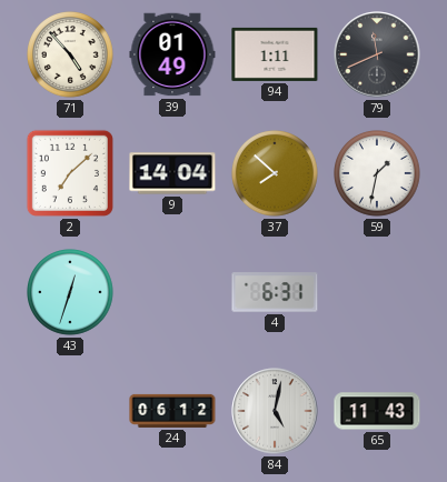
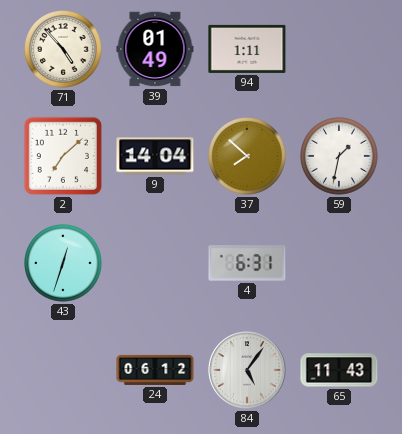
79: 11:41 -> none (377, 54)
84: 5:02 -> 5:06 (247, 370)
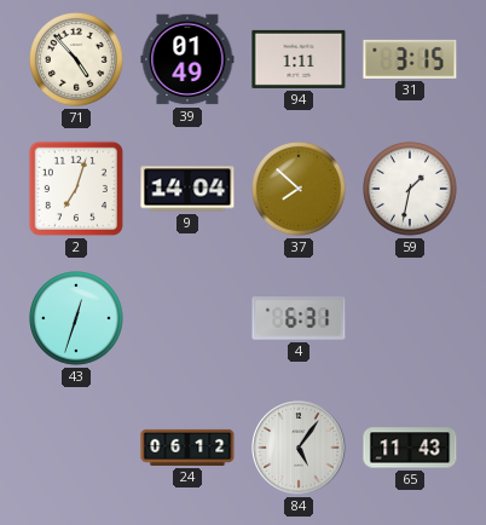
31: none -> 3:15 (410, 59)
2: 7:08 -> 7:03 (76, 189)
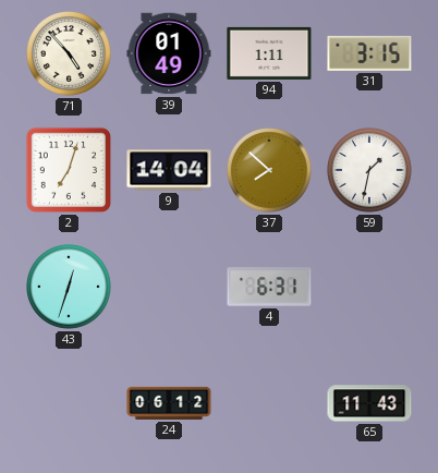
84: 5:06 -> none (299, 448)
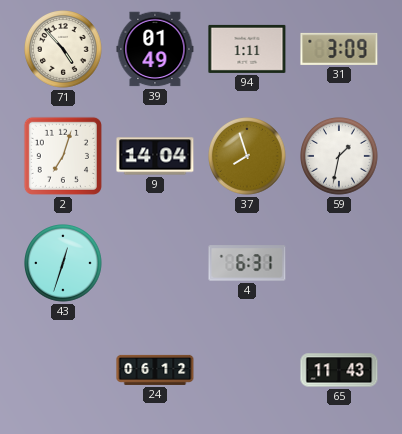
31: 3:15 -> 3:09 (339, 49)
37: 7:52 -> 7:57 (248, 157)
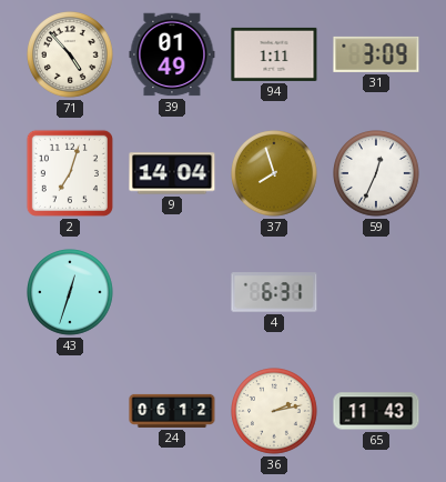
59: 1:32 -> 12:34 (377, 174)
36: none -> 2:13 (275, 412)
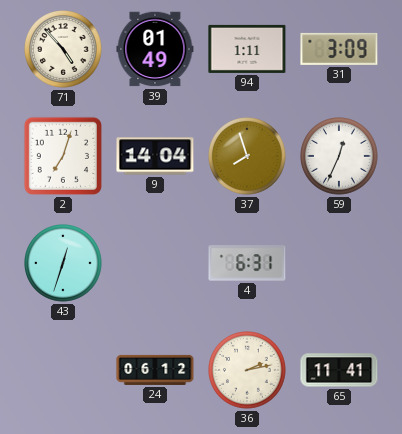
65: 11:43 -> 11:41 (339, 370)
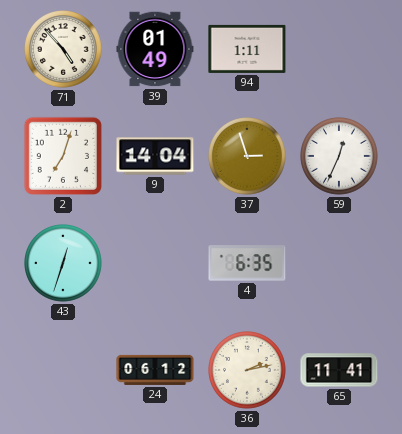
31: 3:09 -> none (339, 49)
37: 7:57 -> 2:57 (248, 157)
4: 6:31 -> 6:35 (247, 263)
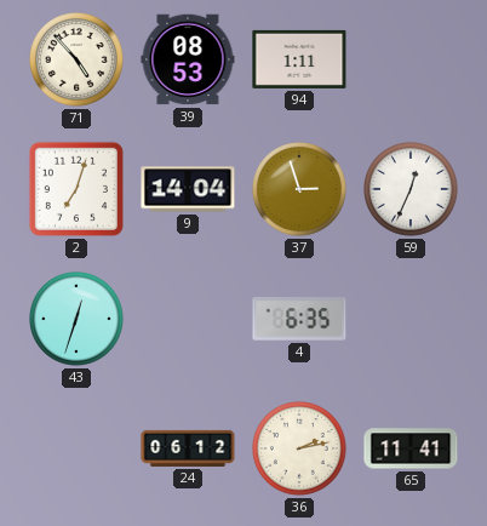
39: 01:49 -> 08:53 (188, 59)
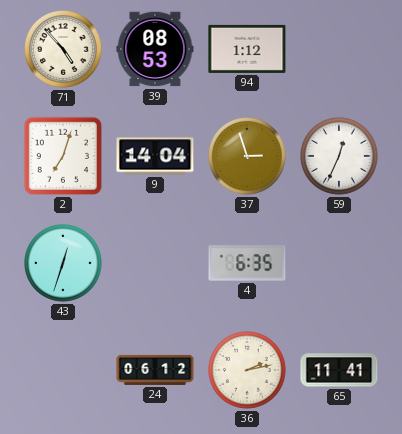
94: 1:11 -> 1:12 (247, 49)
